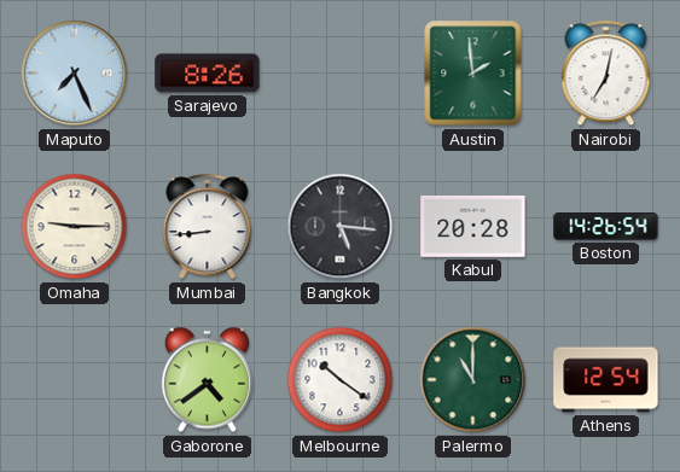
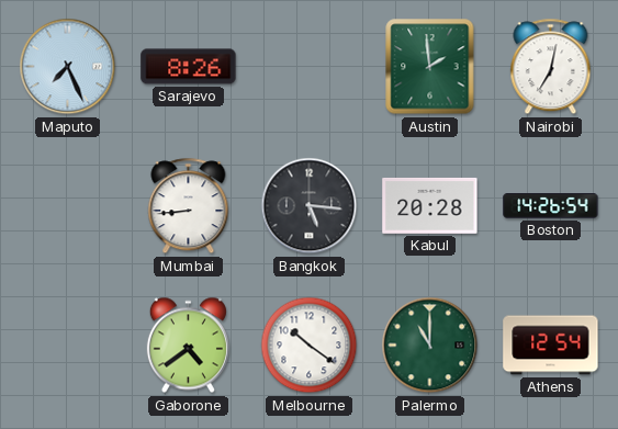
Omaha: 9:15 -> none (75, 227)
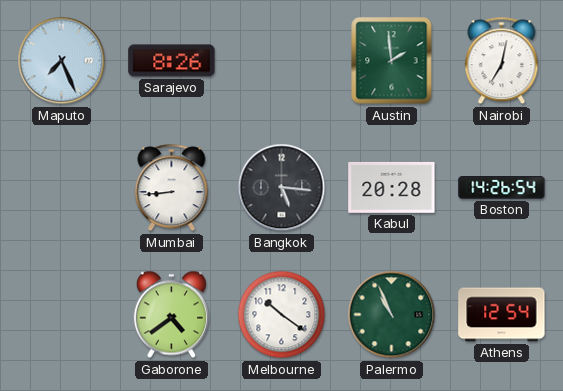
Palermo: 11:00 -> 10:56 (392, 315)
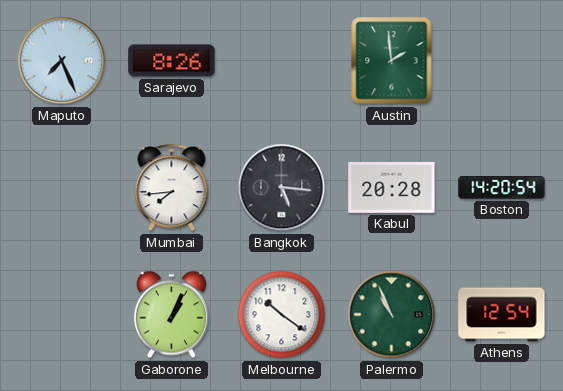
Nairobi: 7:02 -> none (502, 61)
Mumbai: 8:44 -> 7:44 (172, 188)
Boston: 14:26 -> 14:20 (502, 188)
Gaborone: 4:39 -> 1:04 (171, 315)
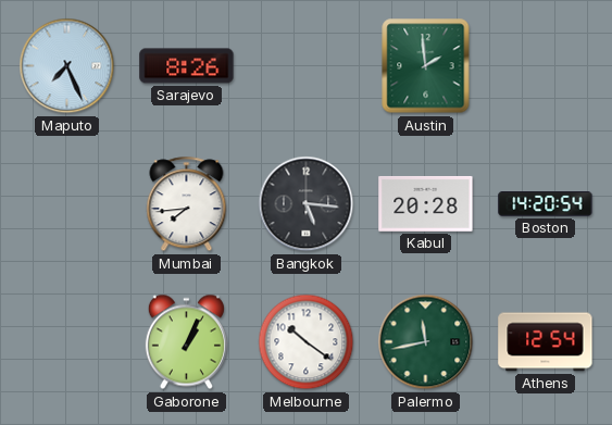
Palermo: 10:56 -> 11:43 (426, 342)
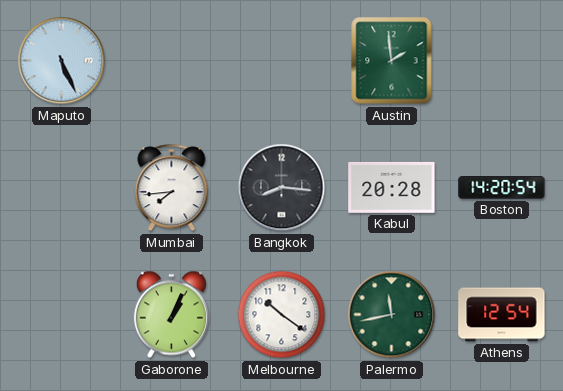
Maputo: 7:26 -> 5:26 (62, 61)
Sarajevo: 8:26 -> none (187, 66)
Bangkok: 5:16 -> 8:16 (282, 188)
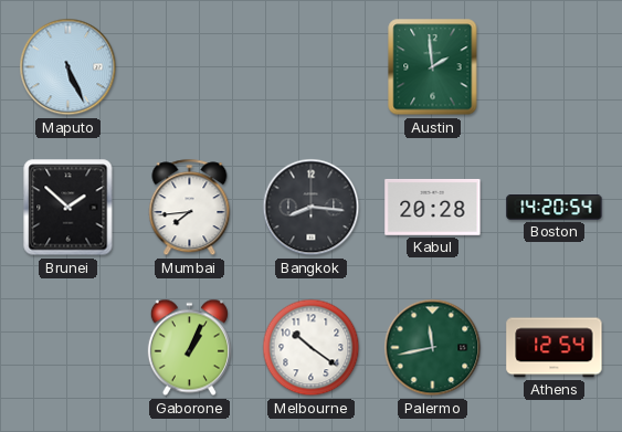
Brunei: none -> 1:52 (68, 208)
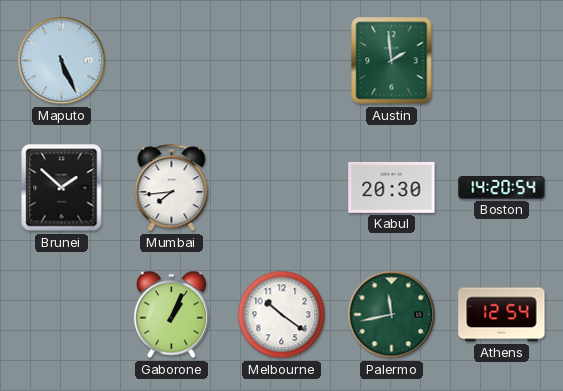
Bangkok: 8:16 -> none (312, 208)
Kabul: 20:28 -> 20:30 (392, 187)
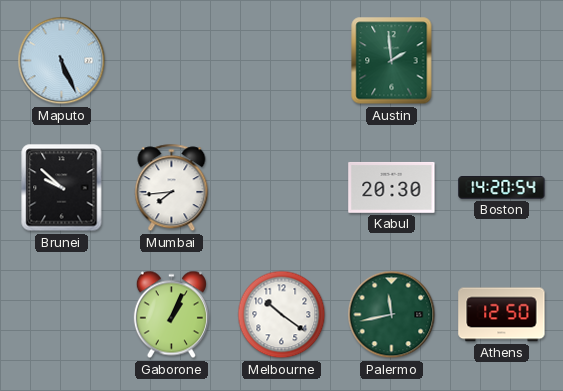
Brunei: 1:52 -> 9:52 (62, 188)
Athens: 12:54 -> 12:50 (502, 315)
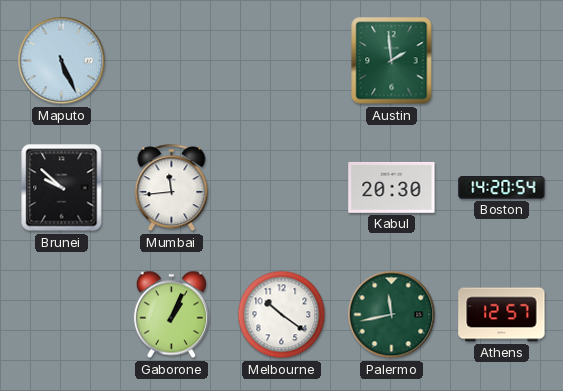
Mumbai: 7:44 -> 11:44 (172, 188)
Athens: 12:50 -> 12:57 (502, 315)
